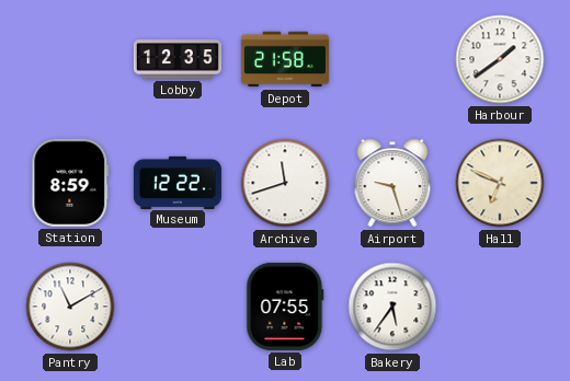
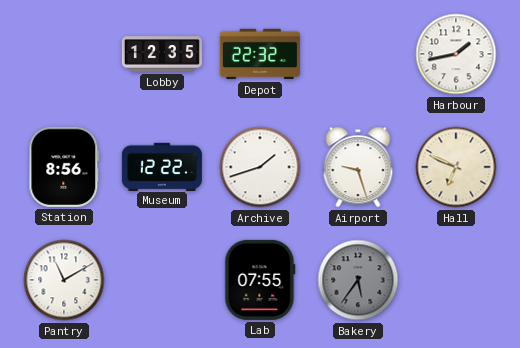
Depot: 21:58 -> 22:32 (260, 54)
Harbour: 1:39 -> 1:43 (456, 54)
Station: 8:59 -> 8:56 (64, 167)
Archive: 11:42 -> 1:42 (260, 167)
Bakery dial: white -> grey (358, 280)
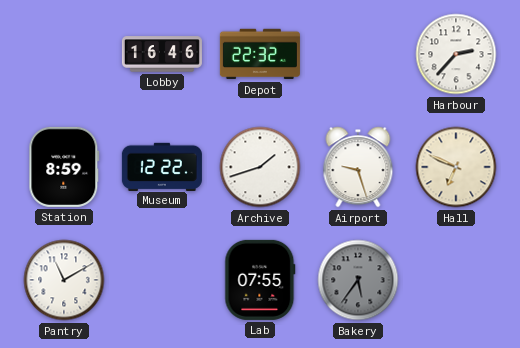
Lobby: 12:35 -> 16:46 (162, 54)
Harbour: 1:43 -> 2:37 (456, 54)
Station: 8:56 -> 8:59 (64, 167)
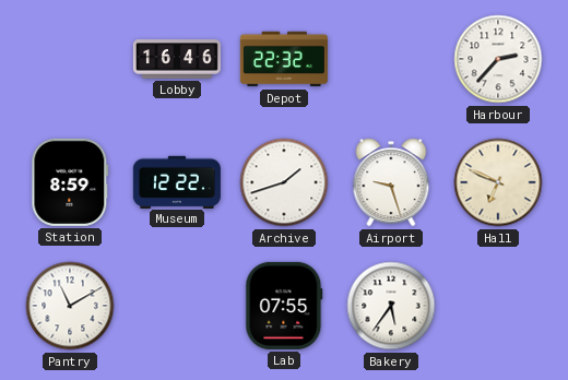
Bakery dial: grey -> white (391, 306)
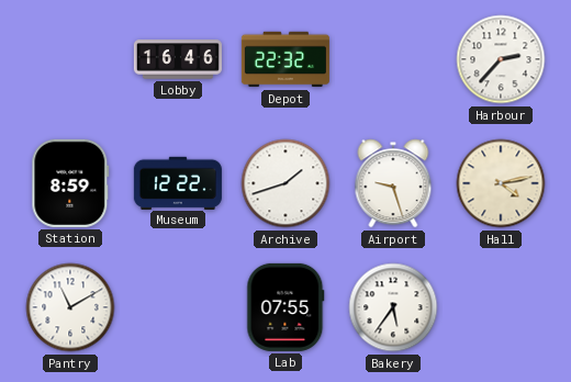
Hall: 6:49 -> 4:13 (501, 183)
